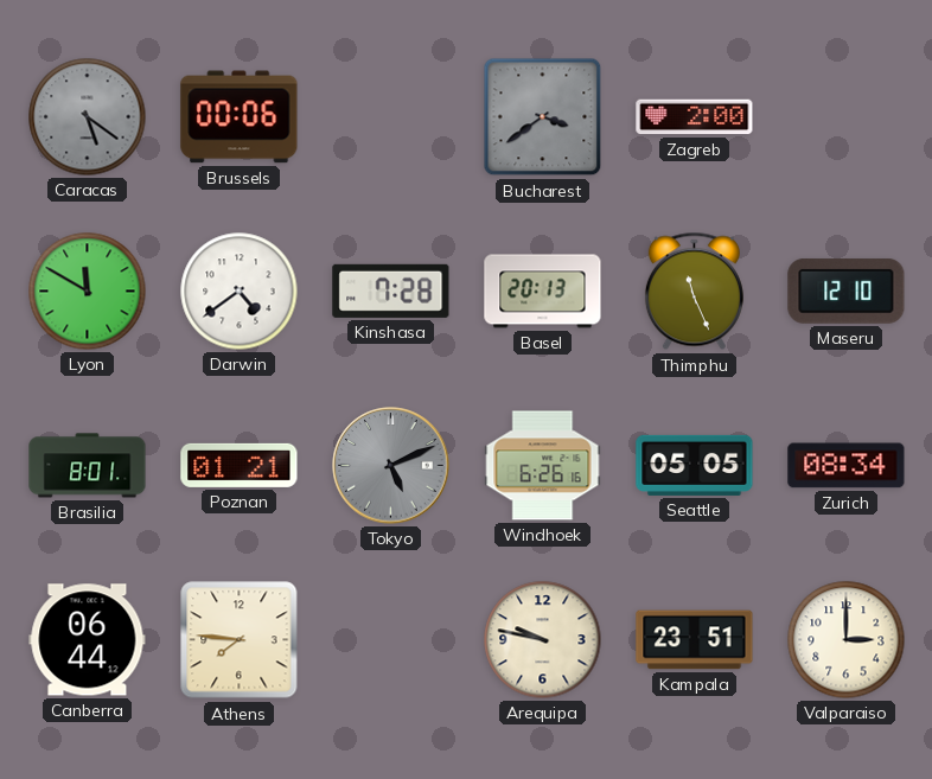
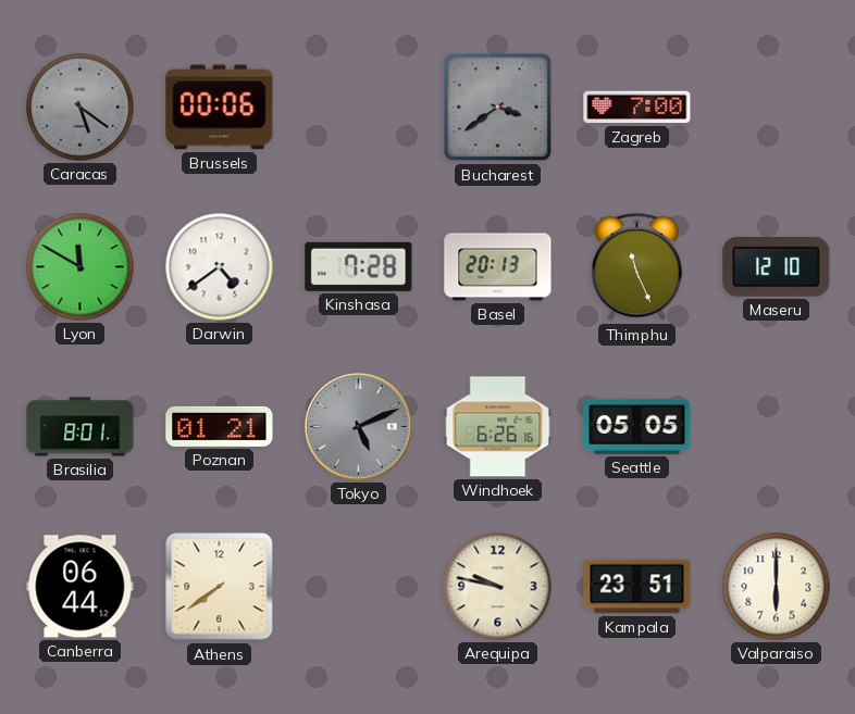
Zagreb: 2:00 -> 7:00 (637, 108)
Zurich: 08:34 -> none (847, 466)
Athens: 7:46 -> 7:39 (220, 587)
Valparaiso: 3:00 -> 6:00 (777, 587)
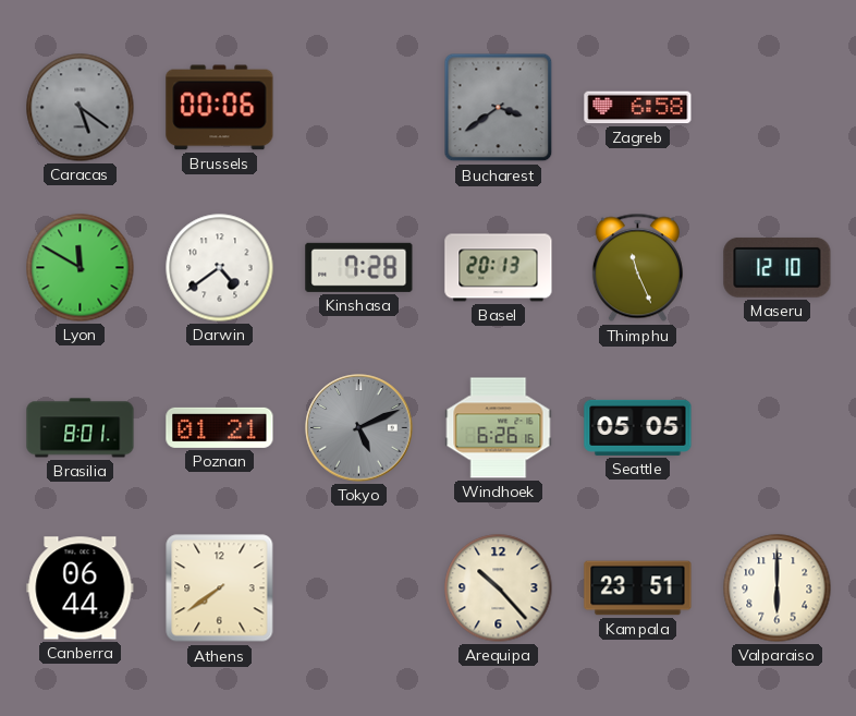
Zagreb: 7:00 -> 6:58 (638, 108)
Arequipa: 9:47 -> 10:23 (499, 588)
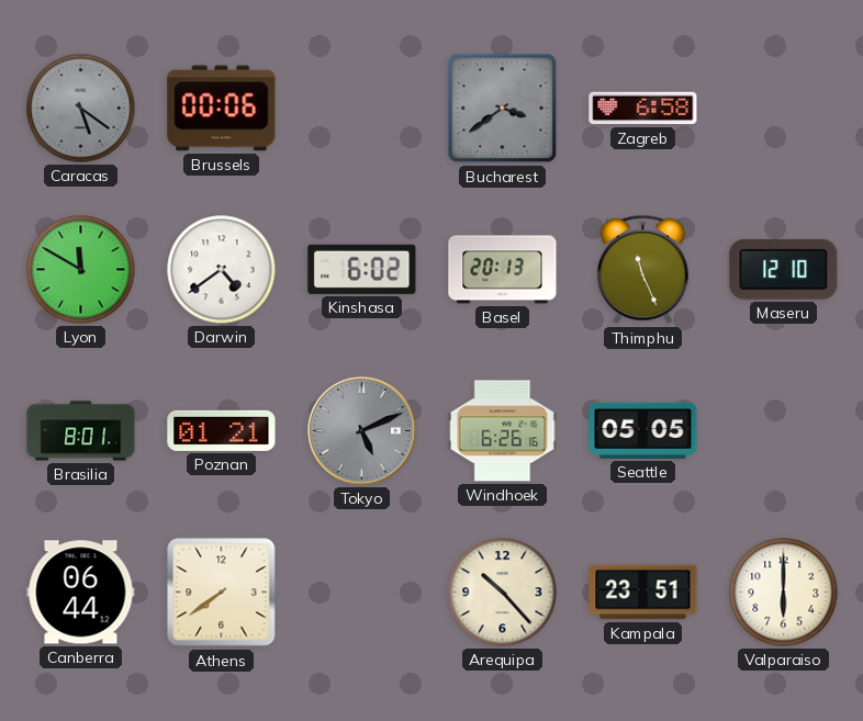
Kinshasa: 7:28 -> 6:02 (362, 269)
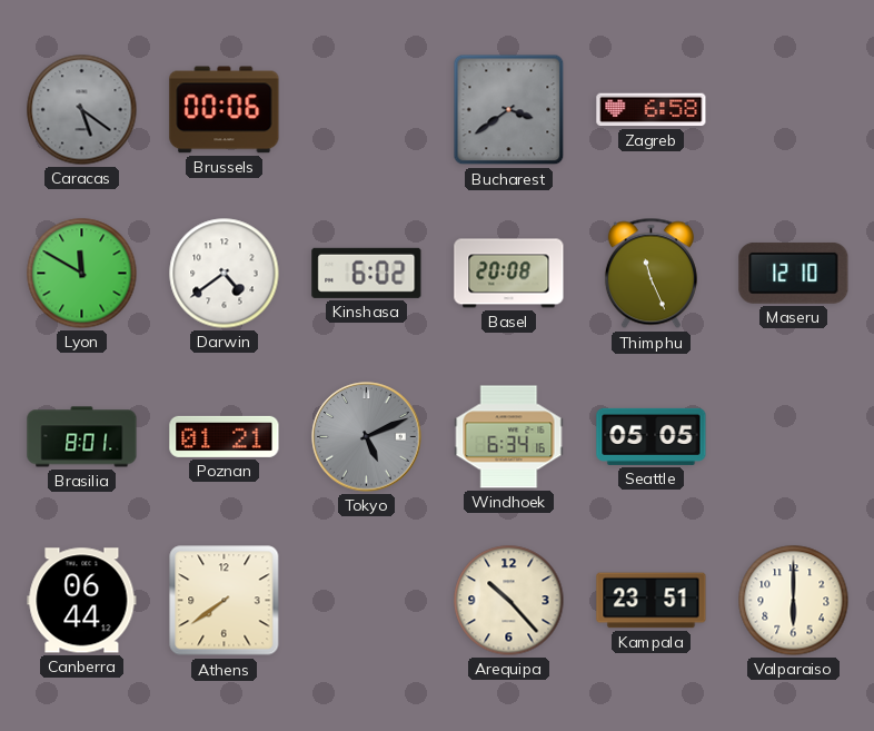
Basel: 20:13 -> 20:08 (509, 274)
Windhoek: 6:26 -> 6:34 (509, 437)
